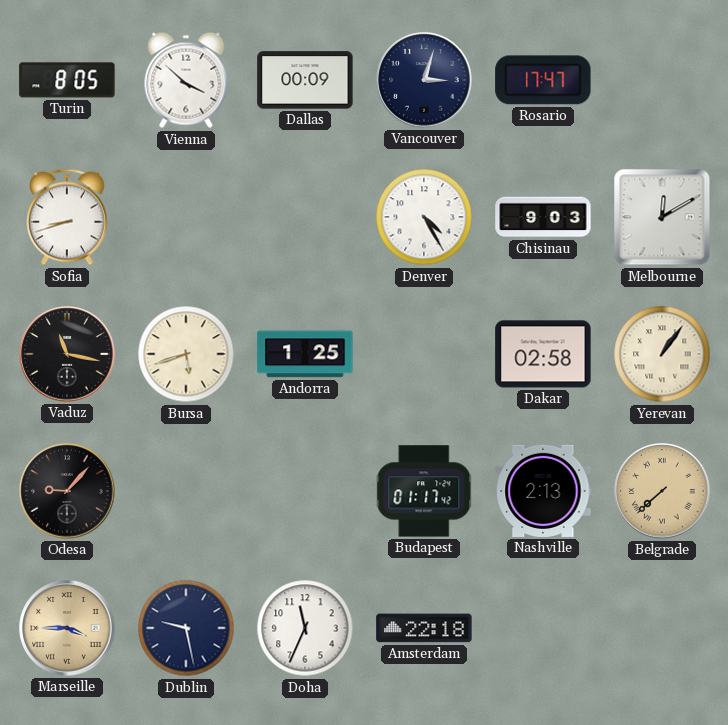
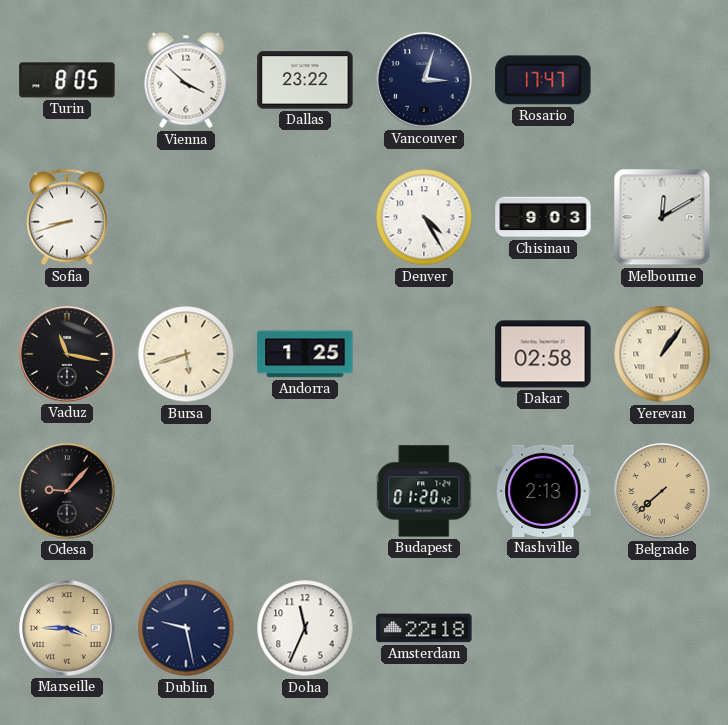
Dallas: 00:09 -> 23:22 (305, 80)
Budapest: 01:17 -> 01:20 (424, 491)
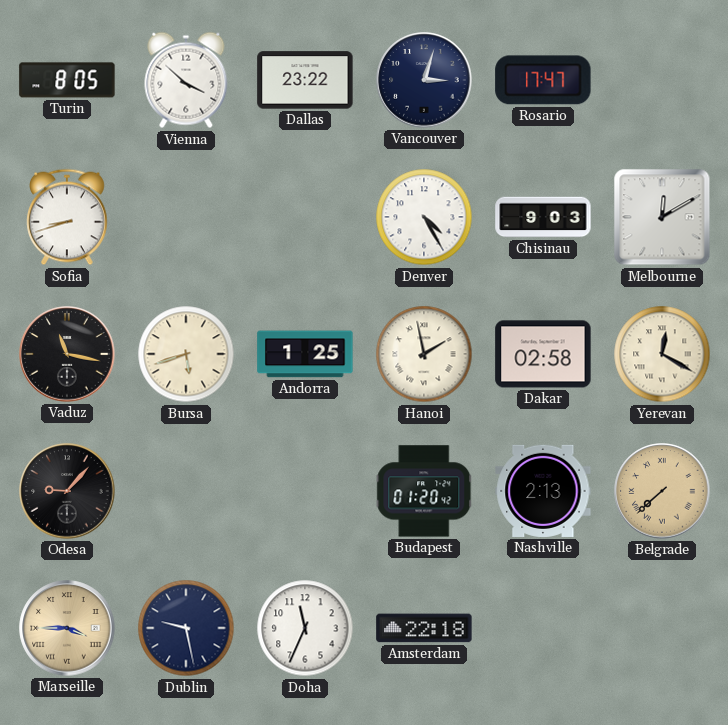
Hanoi: none -> 1:58 (424, 354)
Yerevan: 1:06 -> 12:20 (662, 354)
